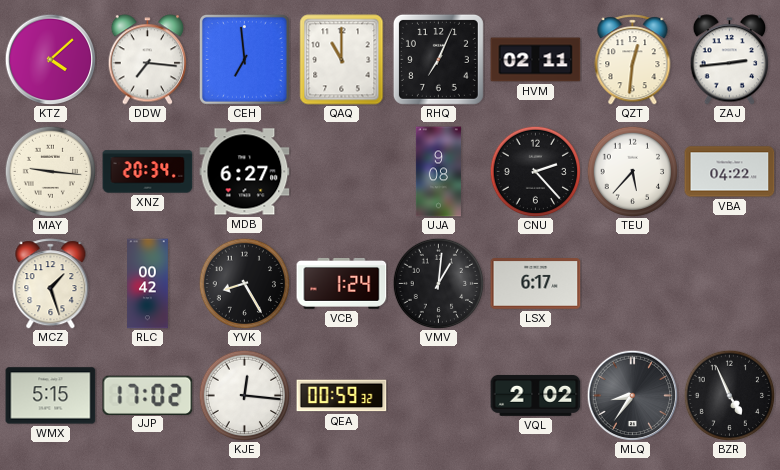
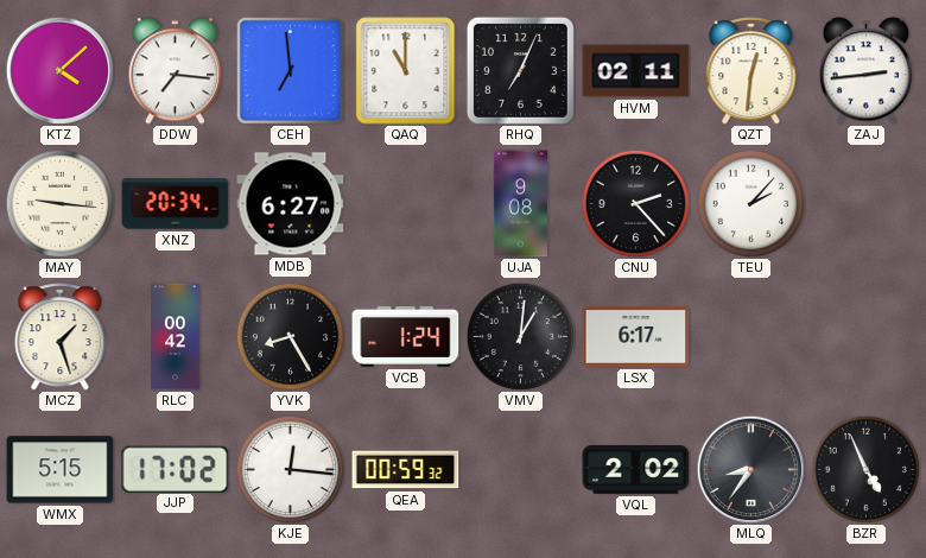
TEU: 5:37 -> 2:07 (750, 203)
VBA: 04:22 -> none (730, 172)
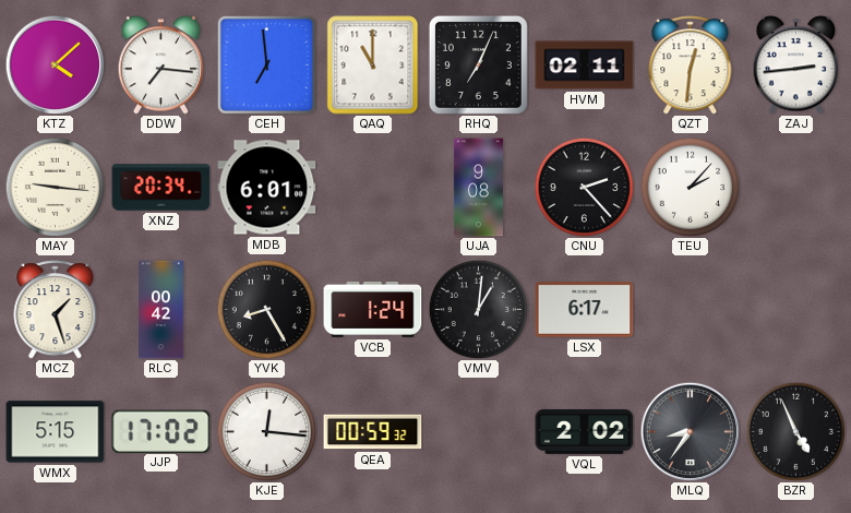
MDB: 6:27 -> 6:01 (267, 188)
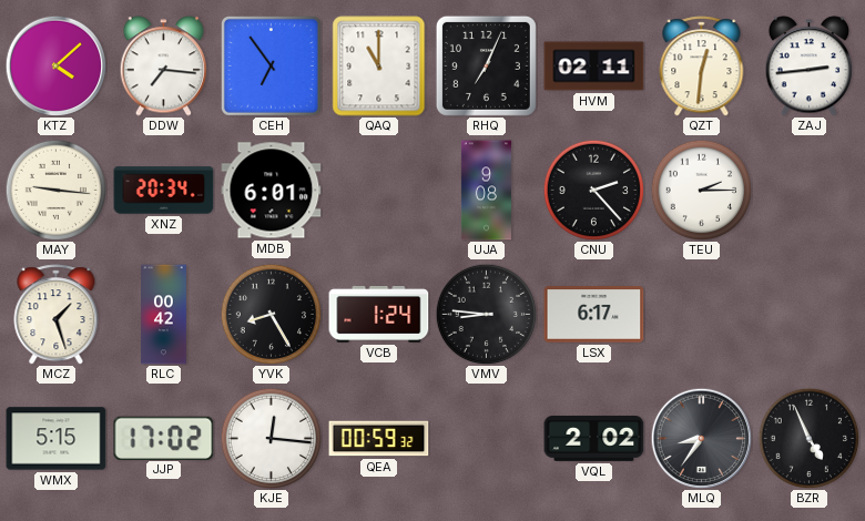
CEH: 6:59 -> 6:54 (272, 67)
TEU: 2:07 -> 2:15 (701, 190)
VMV: 1:01 -> 8:46 (486, 314)
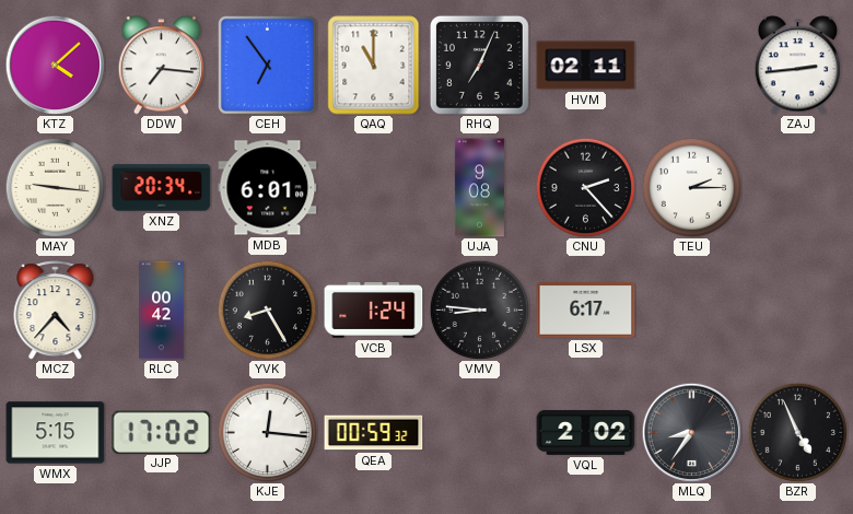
QZT: 12:31 -> none (702, 67)
MCZ: 1:27 -> 4:37 (56, 311)
